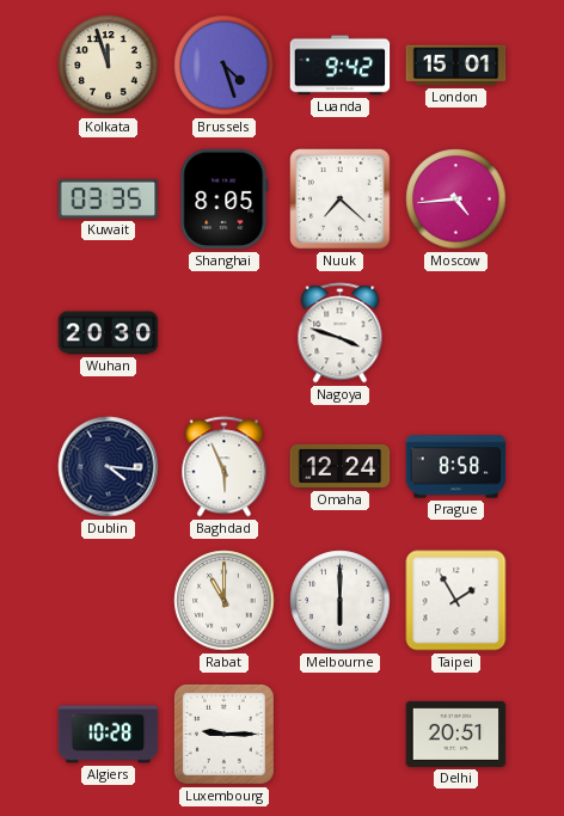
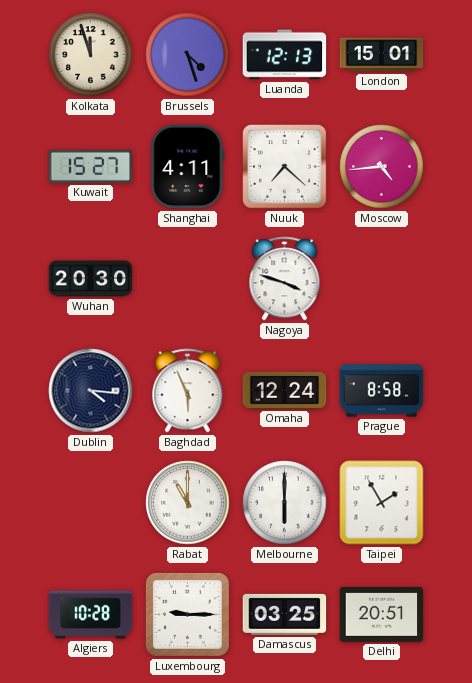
Luanda: 9:42 -> 12:13 (285, 55)
Kuwait: 03:35 -> 15:27 (91, 166)
Shanghai: 8:05 -> 4:11 (188, 167)
Damascus: none -> 03:25 (285, 614)
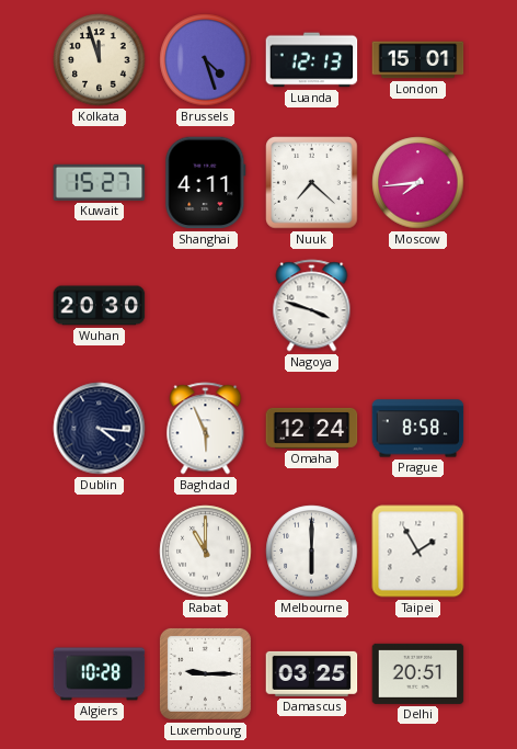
Moscow: 4:44 -> 7:44 (418, 183)
